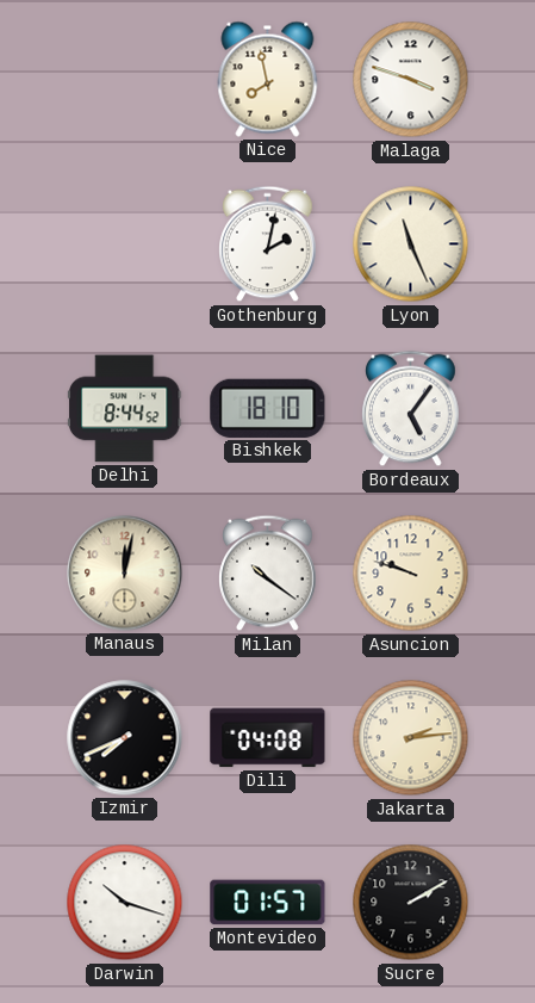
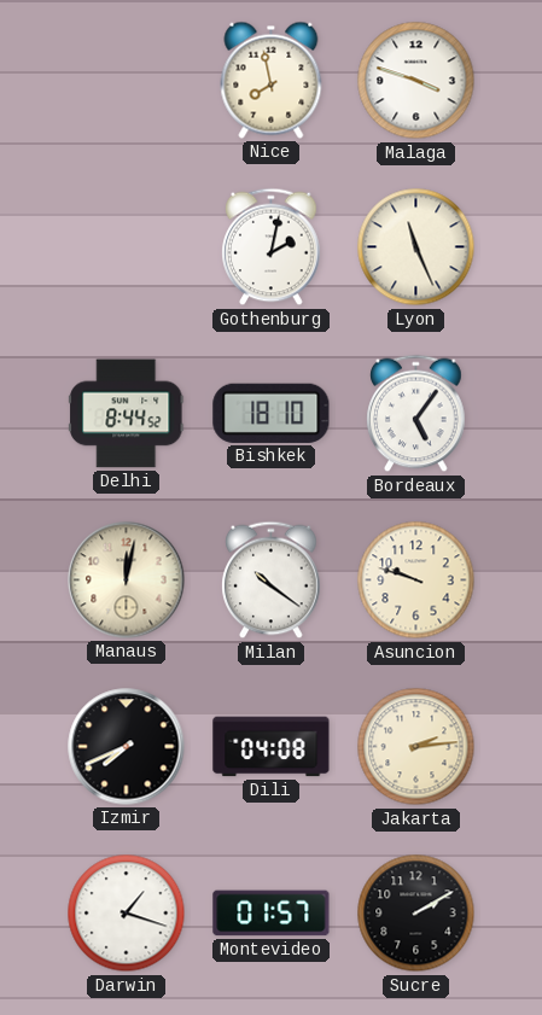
Darwin: 10:18 -> 1:18 (127, 914)
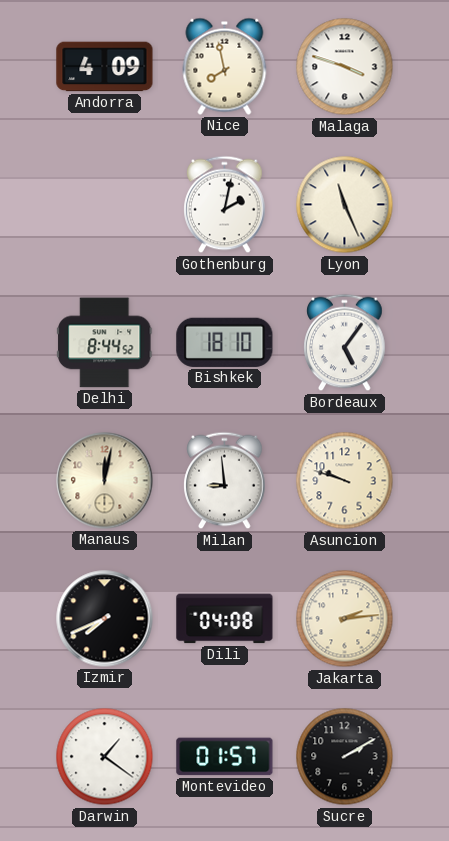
Andorra: none -> 4:09 (105, 67)
Milan: 10:21 -> 8:59 (225, 481)
Darwin: 1:18 -> 1:21 (105, 757)
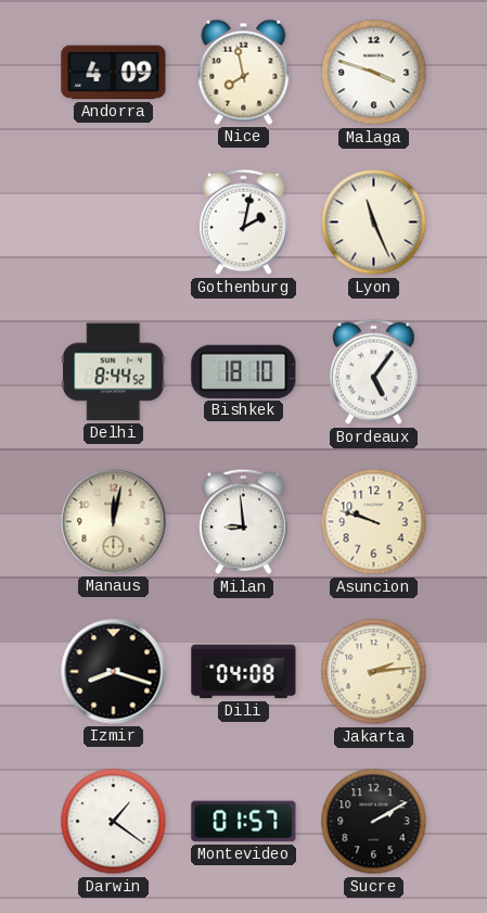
Izmir: 7:41 -> 8:18 (114, 672)
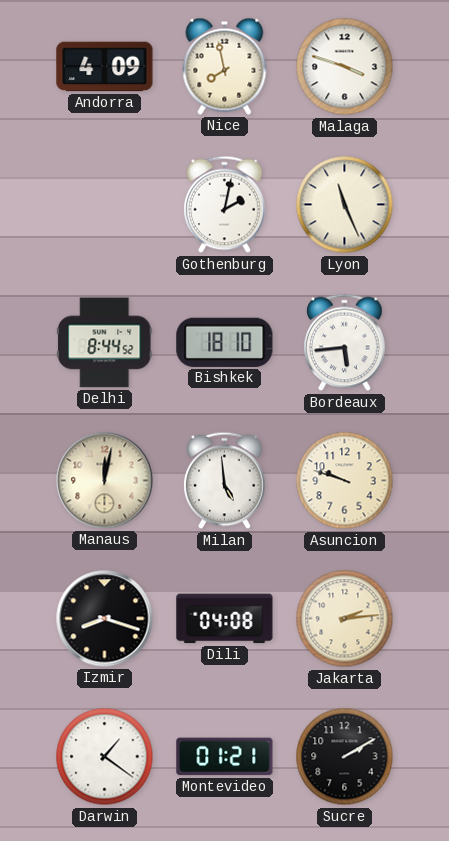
Bordeaux: 5:06 -> 5:44 (345, 343)
Milan: 8:59 -> 4:59 (225, 481)
Montevideo: 01:57 -> 01:21 (225, 757)
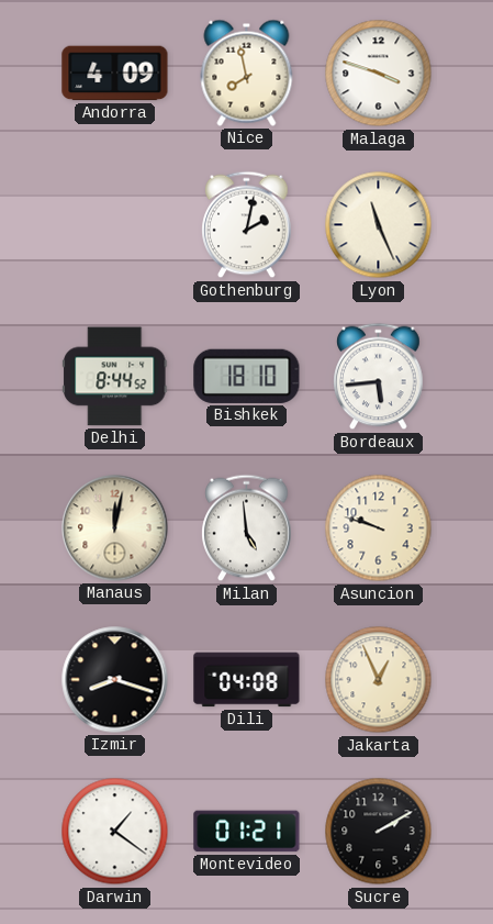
Jakarta: 2:14 -> 12:56 (379, 680)
